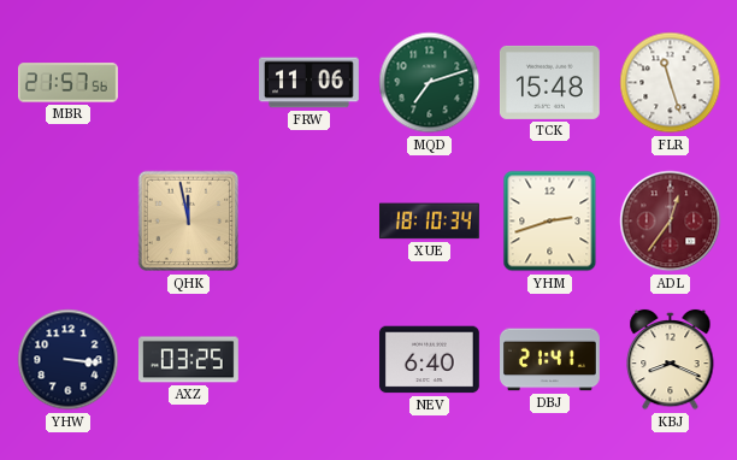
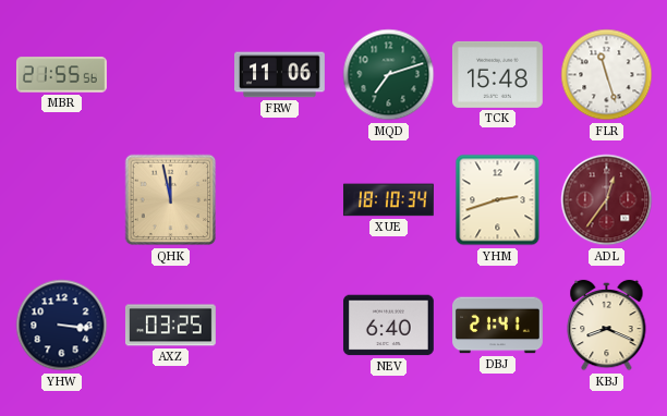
MBR: 21:57 -> 21:55 (61, 75)
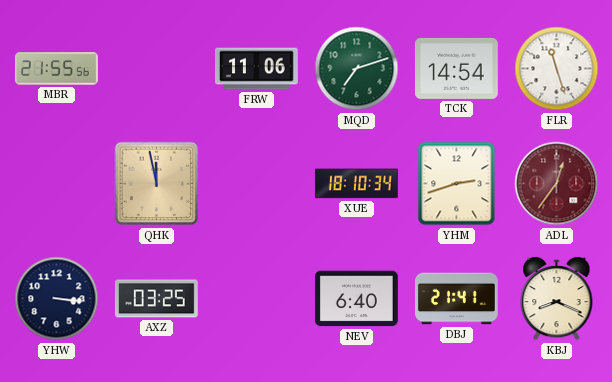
TCK: 15:48 -> 14:54 (456, 68)
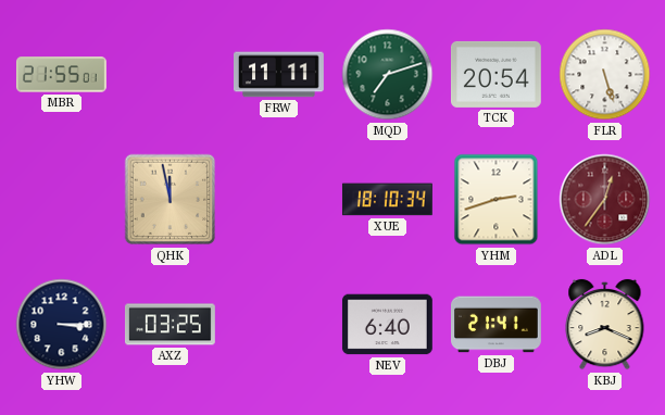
MBR: 21:55:56 -> 21:55:01 (61, 75)
FRW: 11:06 -> 11:11 (279, 75)
TCK: 14:54 -> 20:54 (495, 74)
FLR: 11:27 -> 5:27 (605, 75)
YHW: 3:16 -> 3:15 (62, 325)
